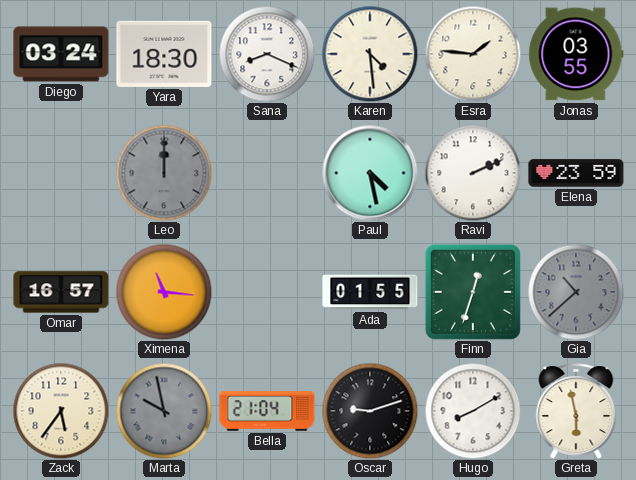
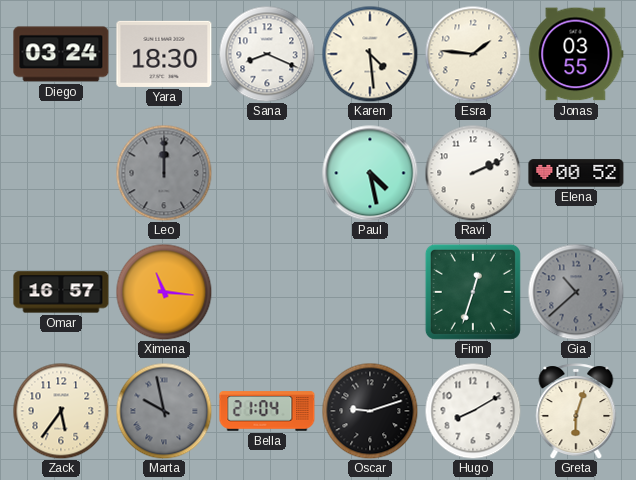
Elena: 23:59 -> 00:52 (576, 173)
Ada: 01:55 -> none (370, 292)
Greta: 5:58 -> 6:03 (576, 411)
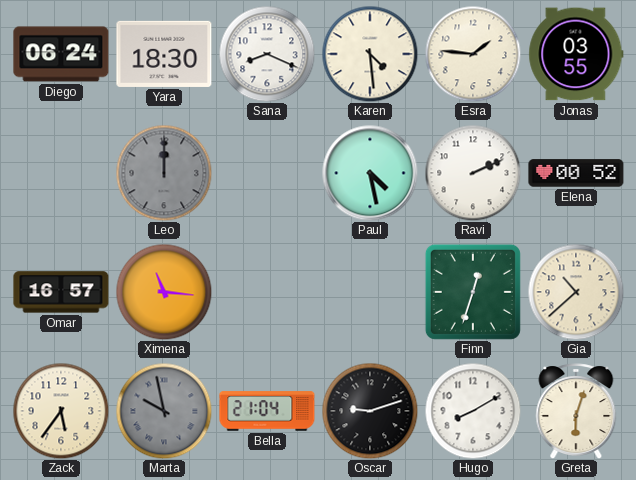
Diego: 03:24 -> 06:24 (61, 54)
Gia dial: grey -> cream (576, 292)
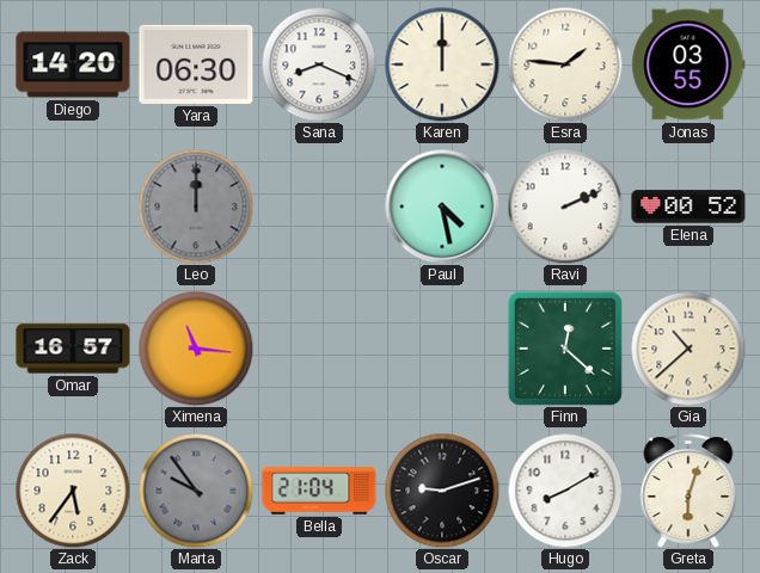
Diego: 06:24 -> 14:20 (73, 64)
Yara: 18:30 -> 06:30 (196, 64)
Karen: 4:29 -> 12:00 (442, 64)
Finn: 12:33 -> 12:22 (565, 349)
Marta: 9:58 -> 9:54 (196, 491)
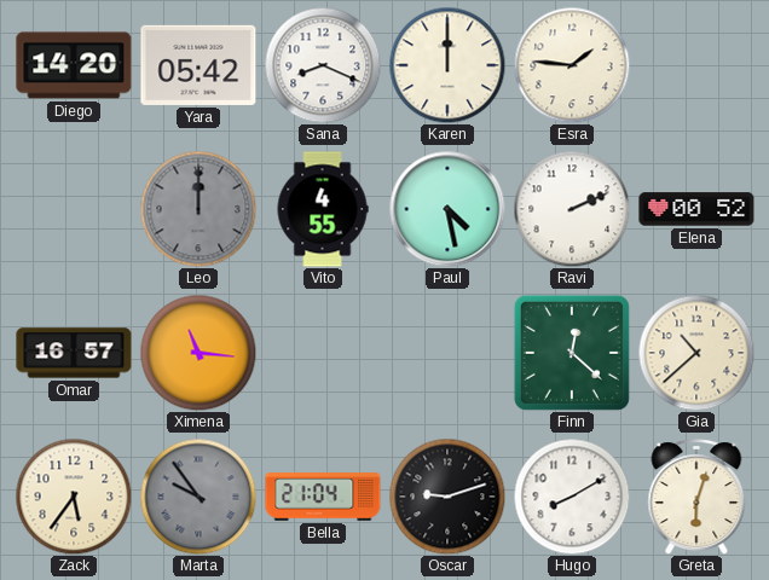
Yara: 06:30 -> 05:42 (198, 65)
Jonas: 03:55 -> none (688, 64)
Vito: none -> 4:55 (323, 209)
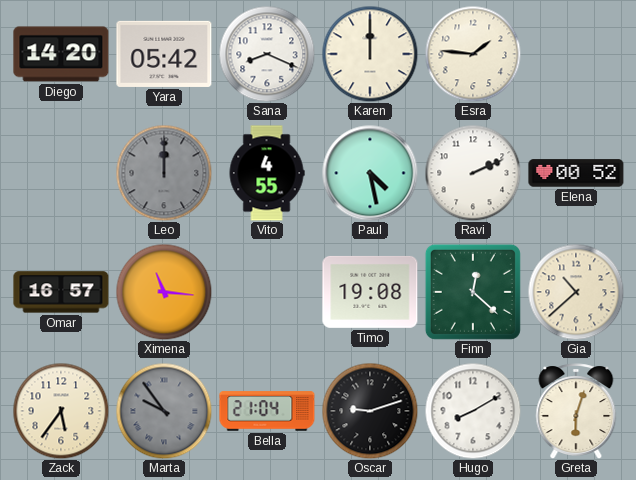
Timo: none -> 19:08 (370, 292)
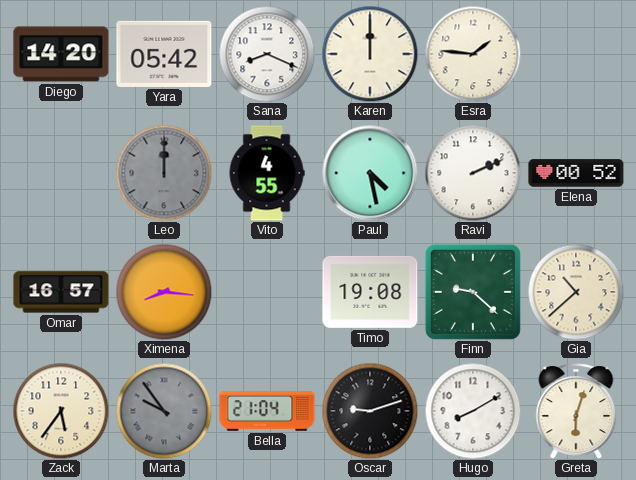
Ximena: 11:16 -> 8:16 (164, 292)
Finn: 12:22 -> 9:22 (473, 292)
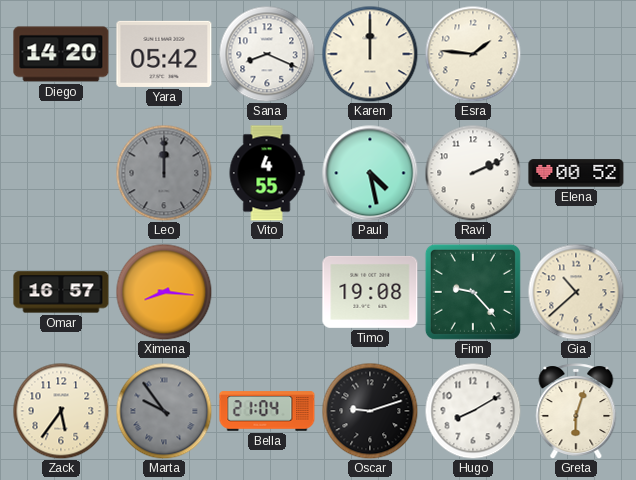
Finn: 9:22 -> 9:23 (473, 292)
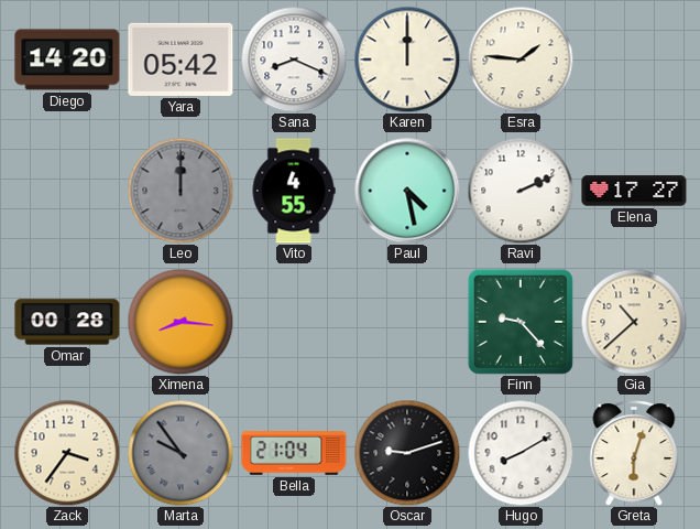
Elena: 00:52 -> 17:27 (634, 191)
Omar: 16:57 -> 00:28 (67, 322)
Timo: 19:08 -> none (370, 292)
Zack: 5:36 -> 3:36 (67, 453)
